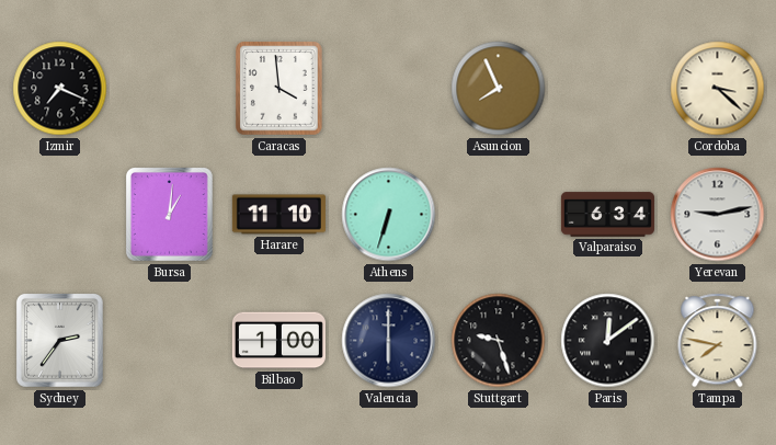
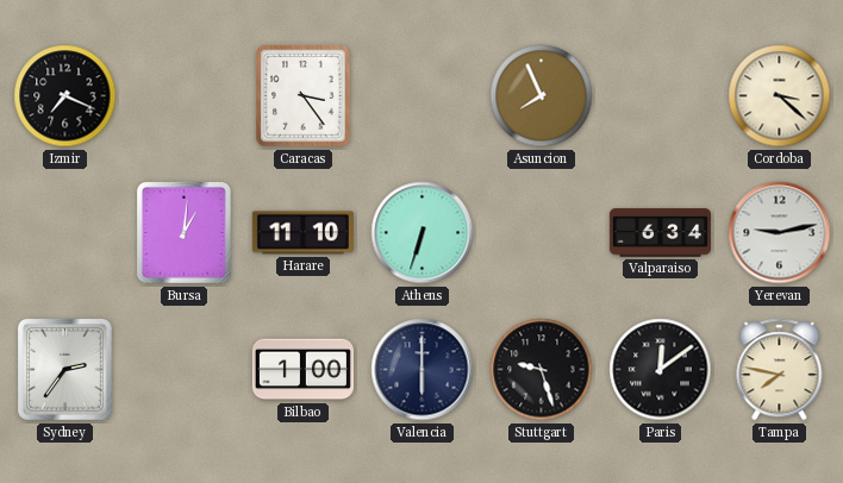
Caracas: 3:59 -> 3:24 (304, 96)
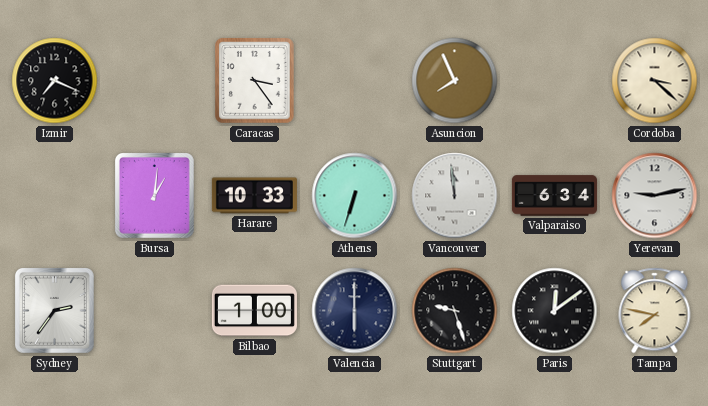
Harare: 11:10 -> 10:33 (254, 196)
Vancouver: none -> 11:59 (455, 196)
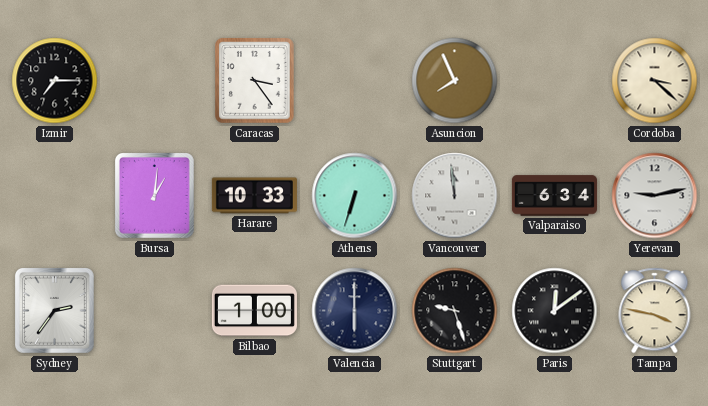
Izmir: 7:19 -> 7:15 (55, 81)
Tampa: 7:47 -> 3:47 (655, 311)
